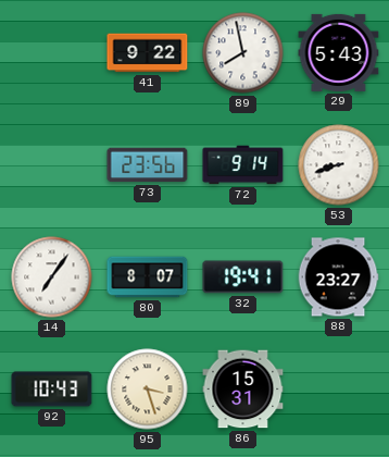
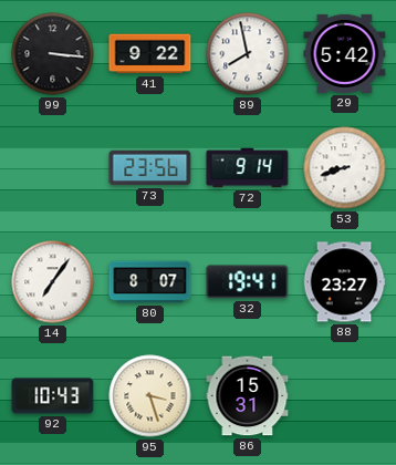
99: none -> 3:16 (53, 54)
29: 5:43 -> 5:42 (345, 53)
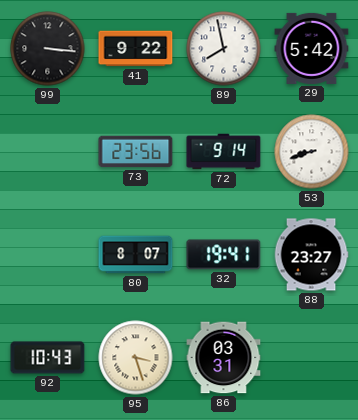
14: 7:06 -> none (53, 282)
86: 15:31 -> 03:31 (224, 358)
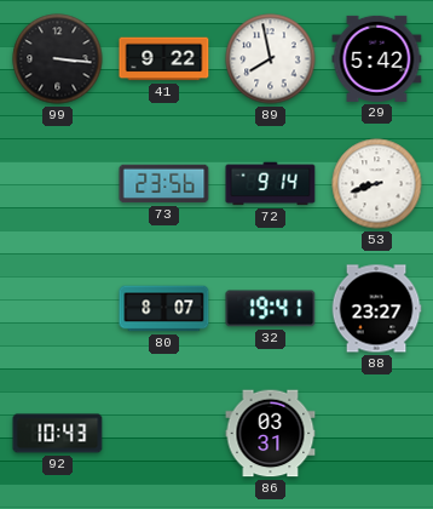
95: 3:27 -> none (136, 358)
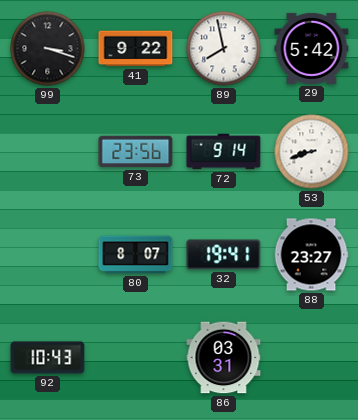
99: 3:16 -> 3:18 (48, 49)
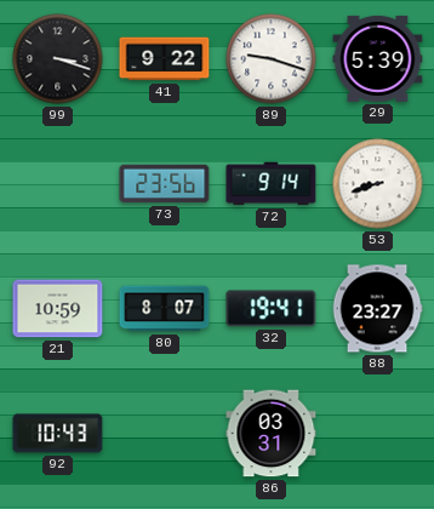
89: 7:58 -> 9:18 (272, 59)
29: 5:42 -> 5:39 (378, 58)
21: none -> 10:59 (58, 309)
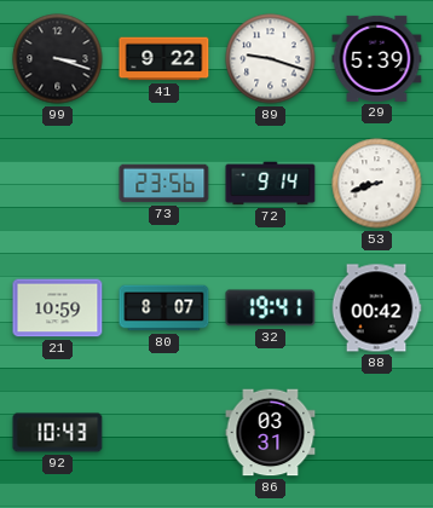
88: 23:27 -> 00:42 (376, 308)
